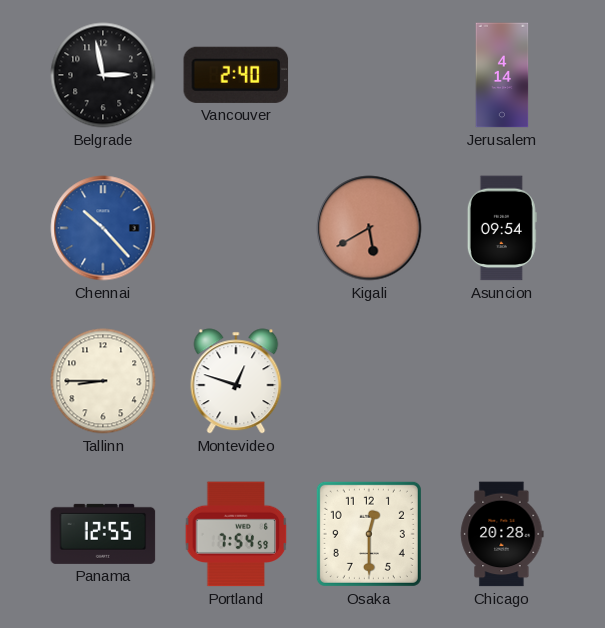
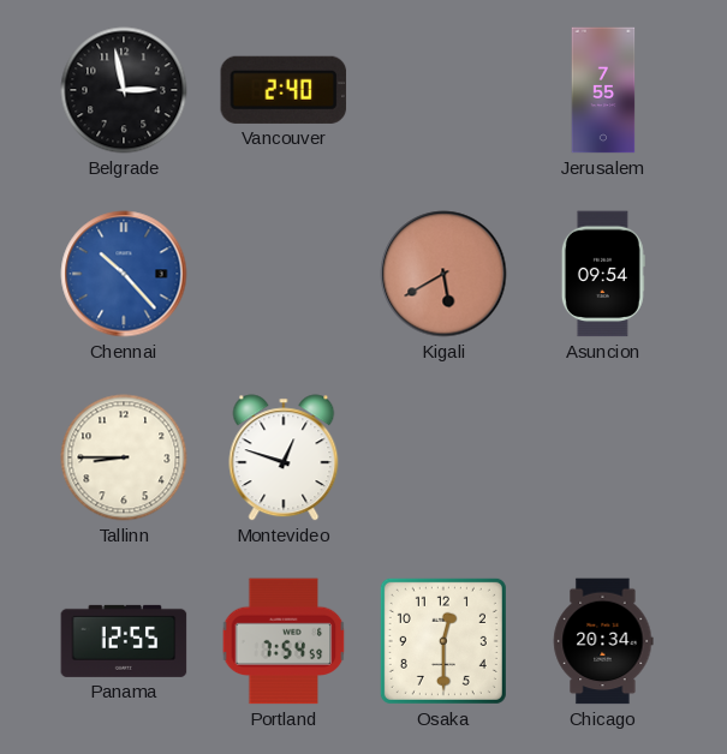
Jerusalem: 4:14 -> 7:55 (603, 90)
Chicago: 20:28 -> 20:34 (603, 641)
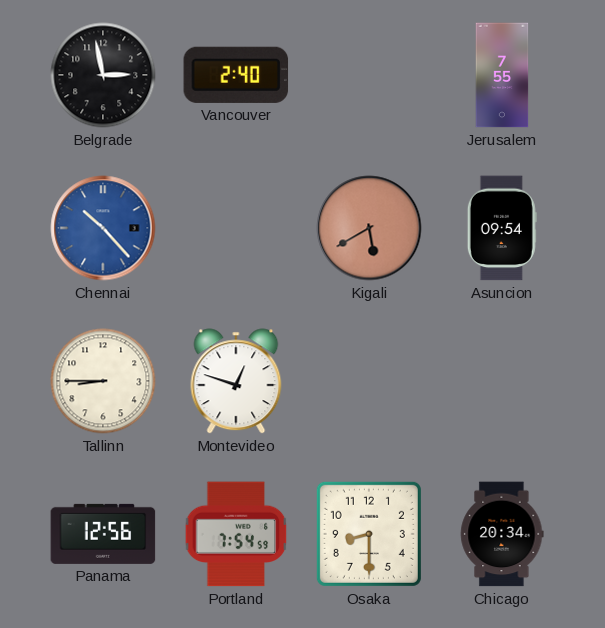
Panama: 12:55 -> 12:56 (103, 534)
Osaka: 12:30 -> 8:30 (369, 534)
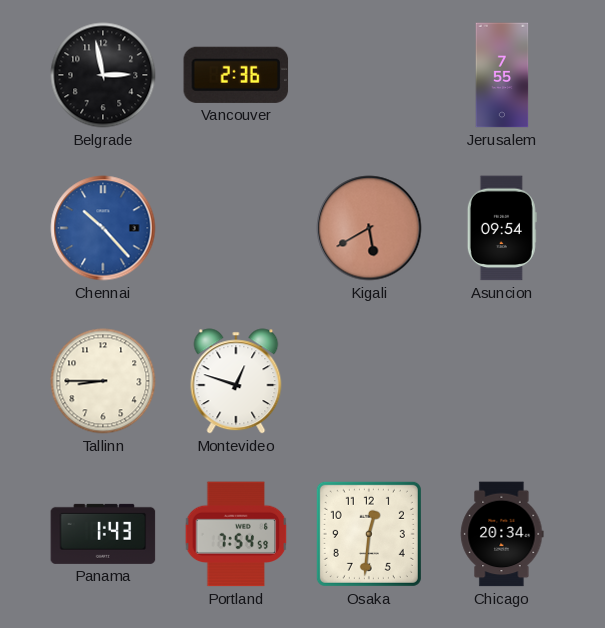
Vancouver: 2:40 -> 2:36 (236, 75)
Panama: 12:56 -> 1:43 (103, 534)
Osaka: 8:30 -> 12:31 (369, 534)
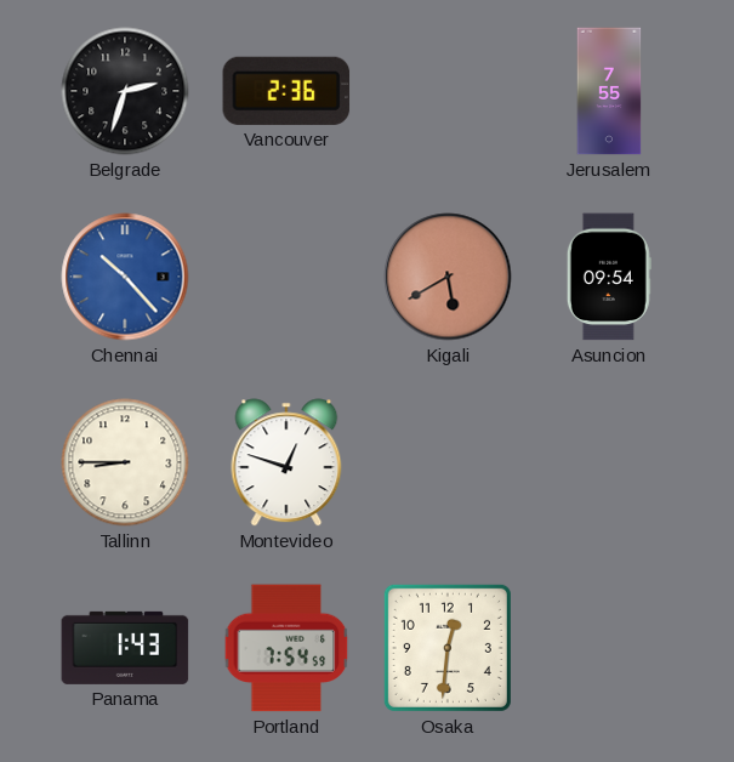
Belgrade: 2:58 -> 2:33 (125, 91)
Chicago: 20:34 -> none (502, 534)
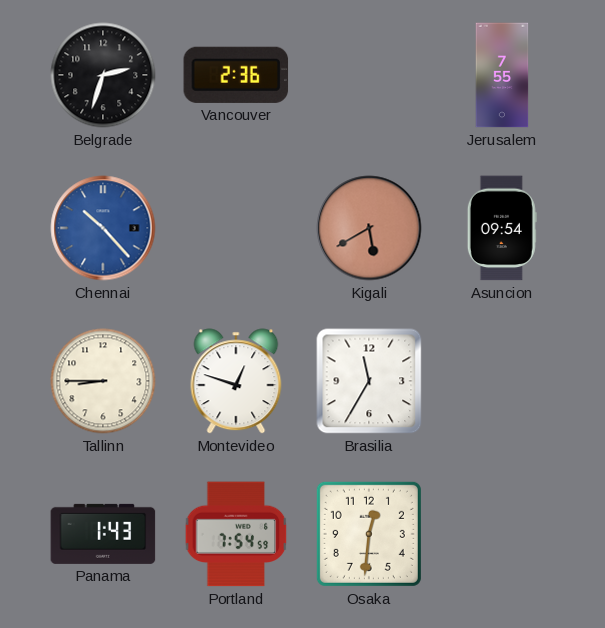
Brasilia: none -> 11:35 (369, 381)
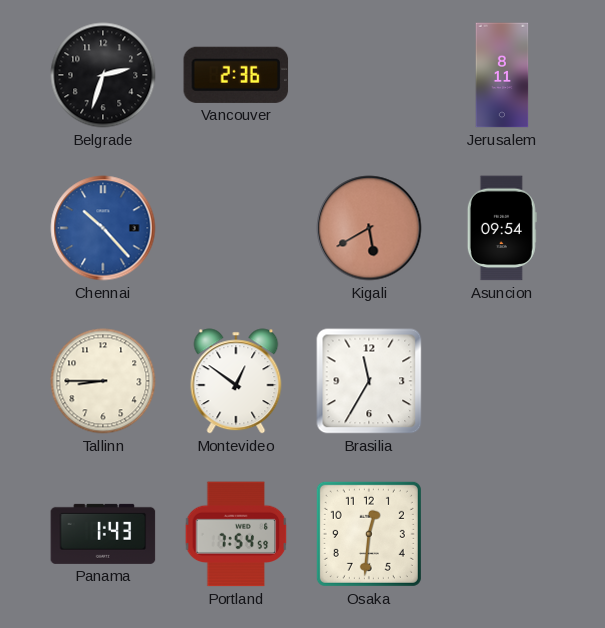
Jerusalem: 7:55 -> 8:11 (502, 75)
Montevideo: 12:48 -> 12:51 (236, 381)
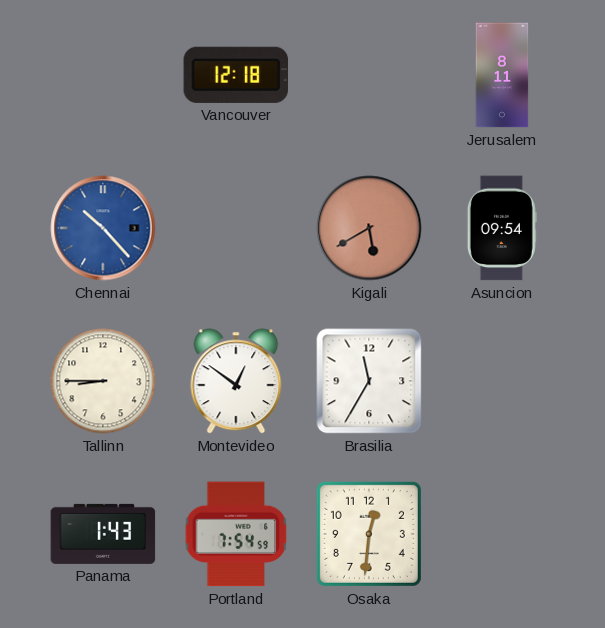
Belgrade: 2:33 -> none (103, 75)
Vancouver: 2:36 -> 12:18 (236, 75)
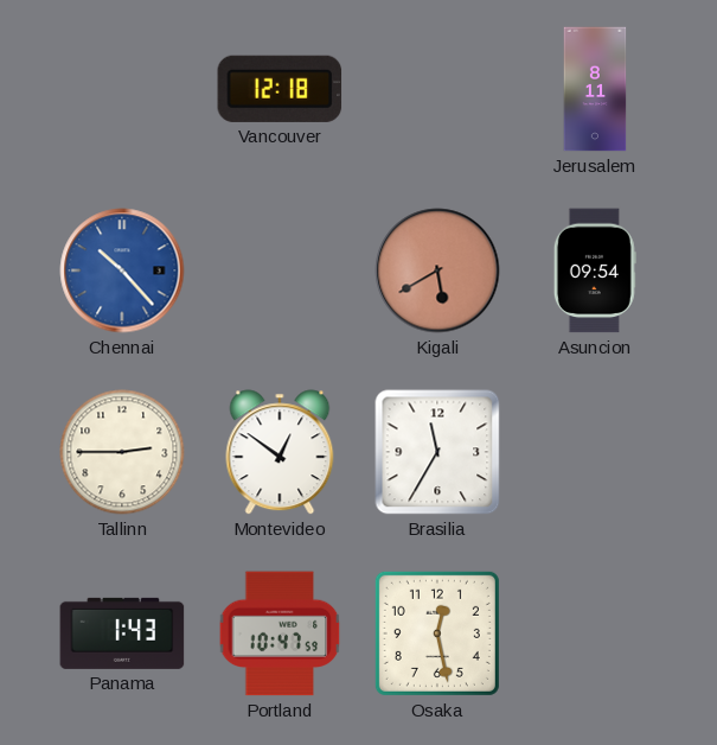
Tallinn: 8:45 -> 2:45 (122, 452)
Portland: 7:54 -> 10:47 (280, 633)
Osaka: 12:31 -> 12:28 (437, 633)
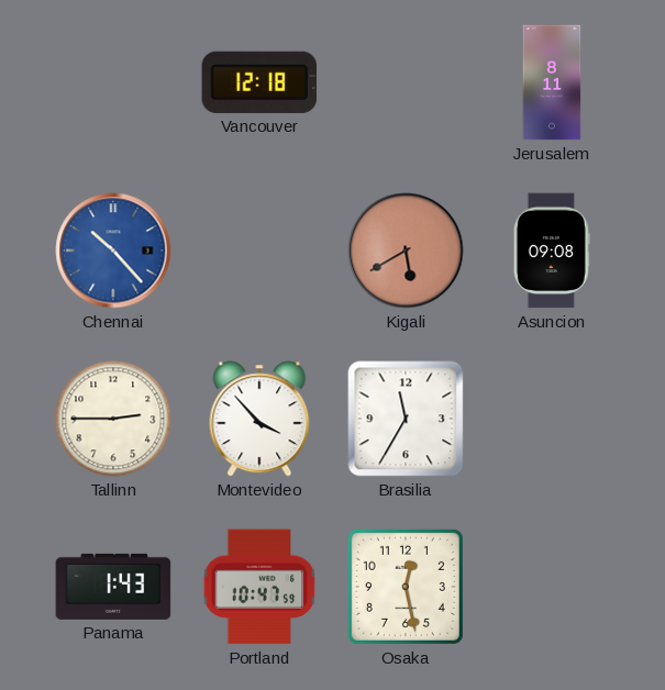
Asuncion: 09:54 -> 09:08 (552, 251)
Montevideo: 12:51 -> 3:53 (259, 419)
